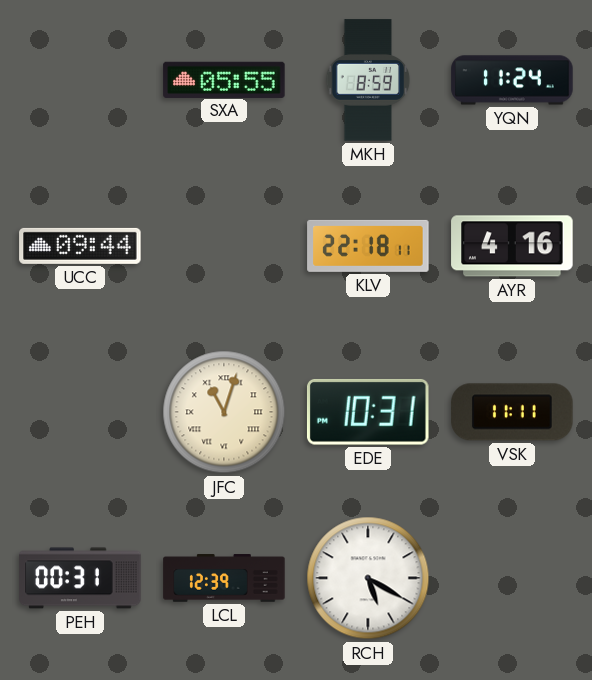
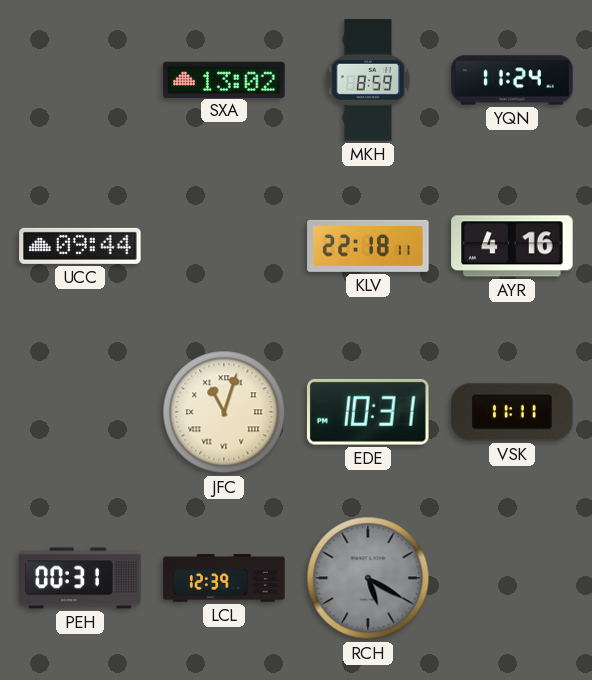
SXA: 05:55 -> 13:02 (224, 79)
RCH dial: white -> grey (368, 578)
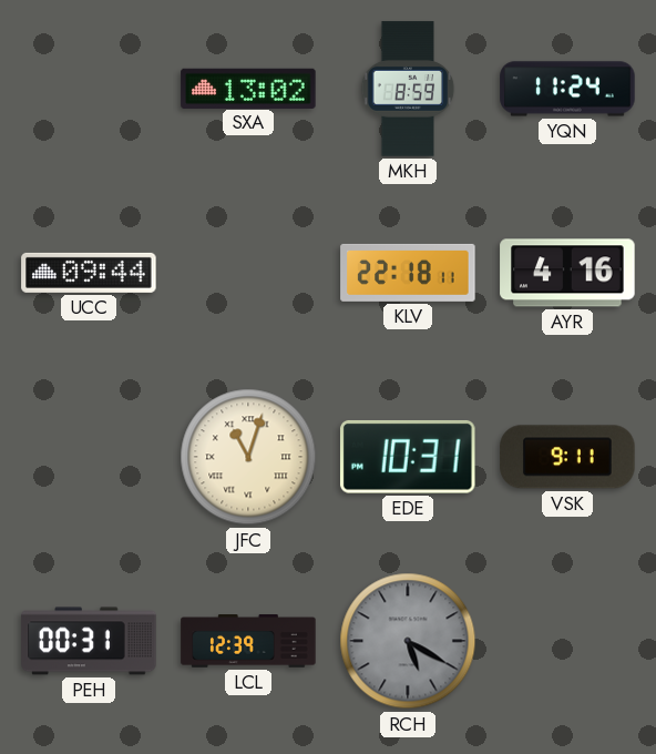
VSK: 11:11 -> 9:11 (567, 457)
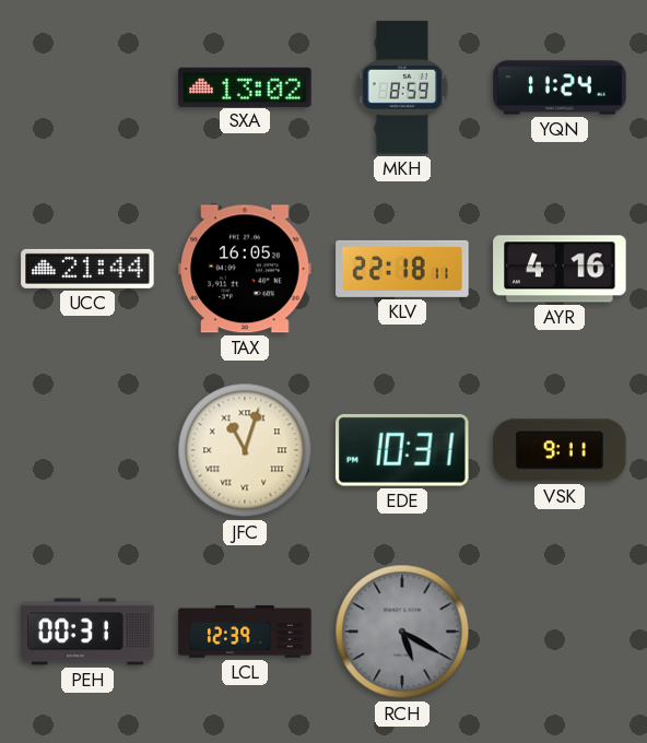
UCC: 09:44 -> 21:44 (87, 269)
TAX: none -> 16:05 (245, 269)
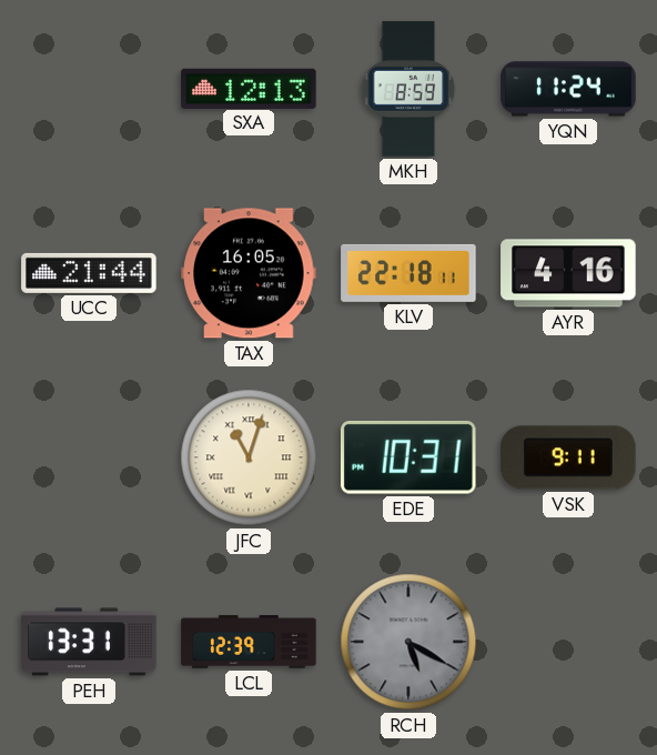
SXA: 13:02 -> 12:13 (249, 88)
PEH: 00:31 -> 13:31 (89, 642)
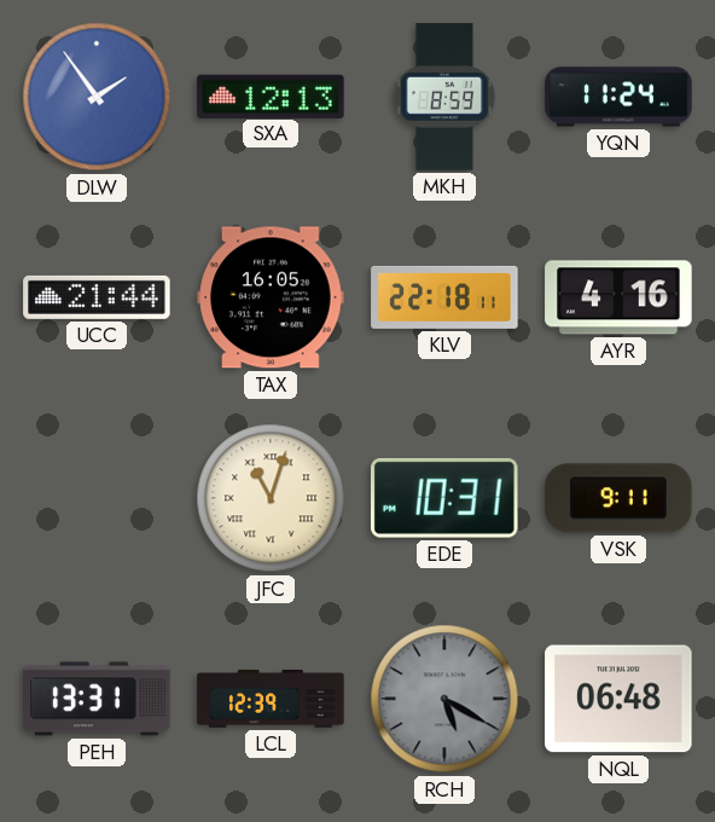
DLW: none -> 1:54 (97, 97)
NQL: none -> 06:48 (618, 699)
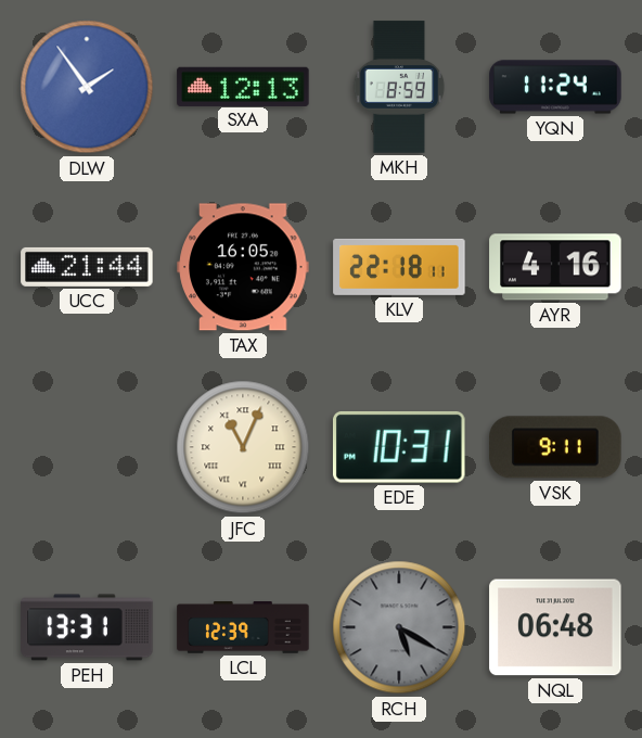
JFC: 11:03 -> 11:04 (243, 447)
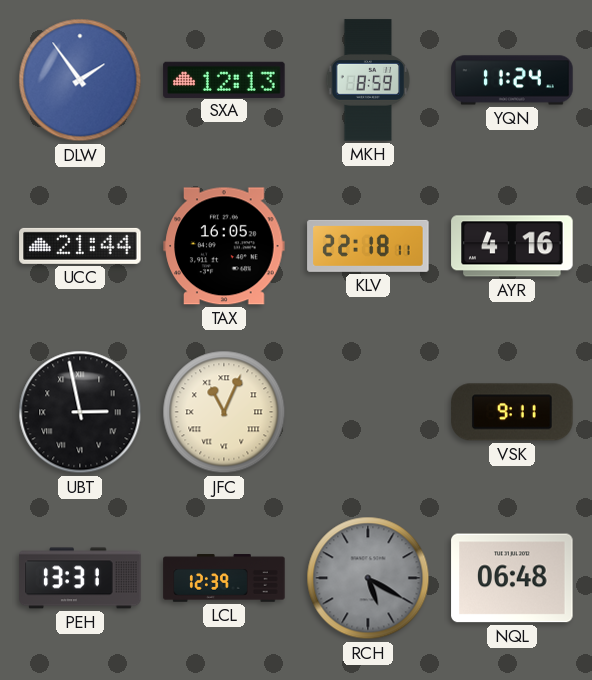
UBT: none -> 2:58 (80, 412)
EDE: 10:31 -> none (399, 447)
